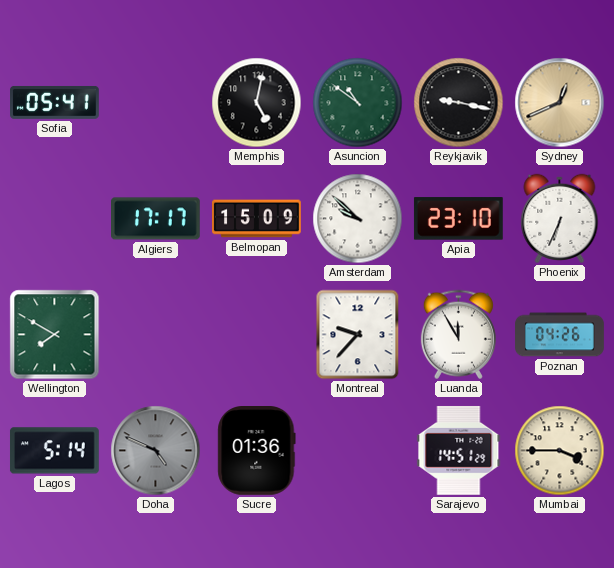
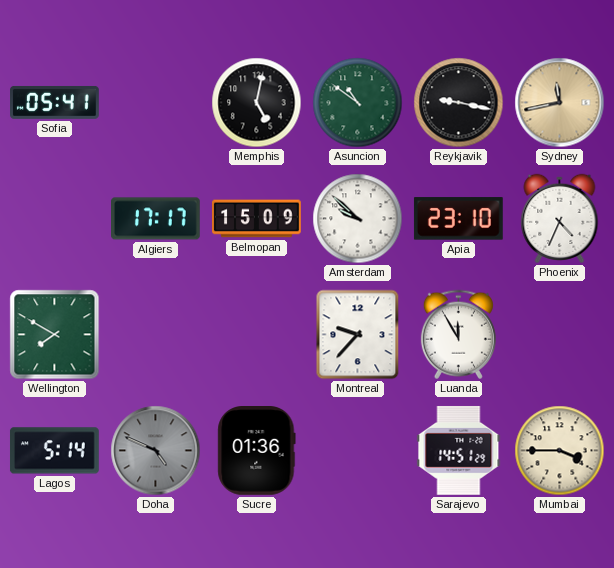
Sydney: 12:41 -> 11:43 (560, 103)
Phoenix: 6:34 -> 4:34 (560, 218)
Poznan: 04:26 -> none (560, 335)
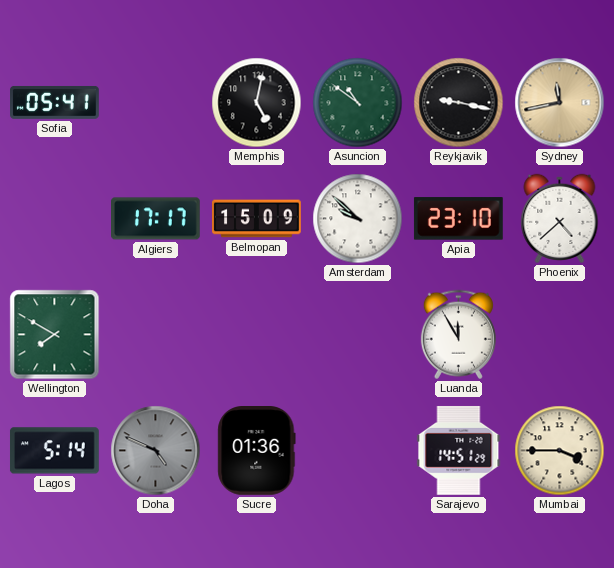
Phoenix: 4:34 -> 4:38 (560, 218)
Montreal: 9:37 -> none (358, 335)
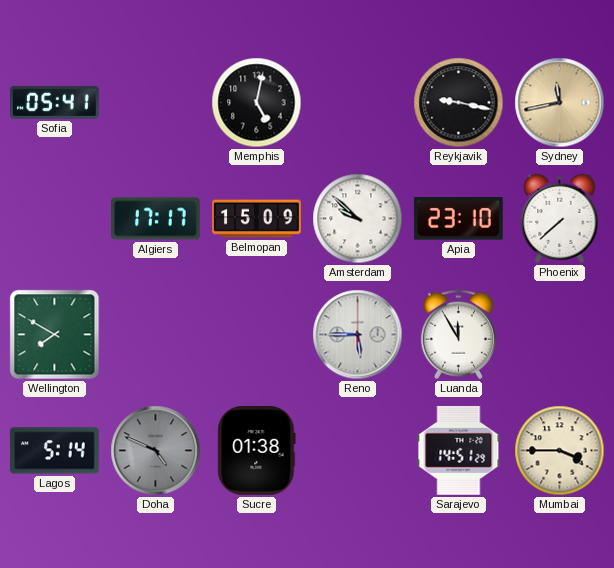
Asuncion: 10:51 -> none (358, 103)
Phoenix: 4:38 -> 7:38 (560, 218)
Reno: none -> 5:45 (358, 335)
Sucre: 01:36 -> 01:38 (257, 451)
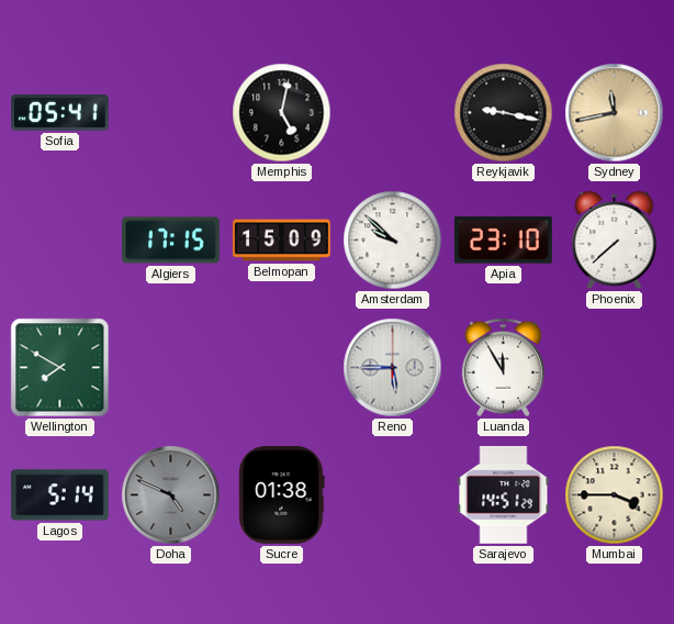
Algiers: 17:17 -> 17:15 (171, 241)
